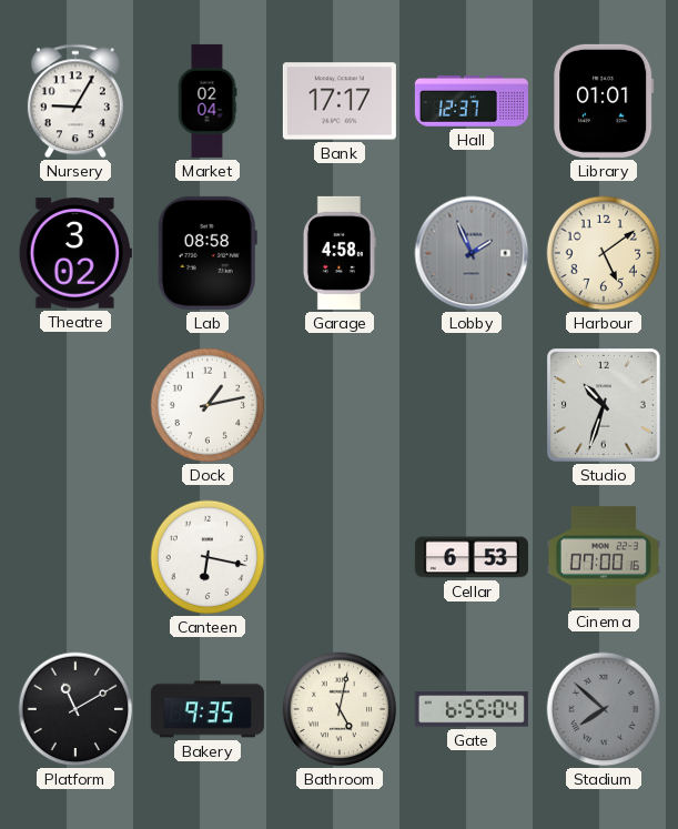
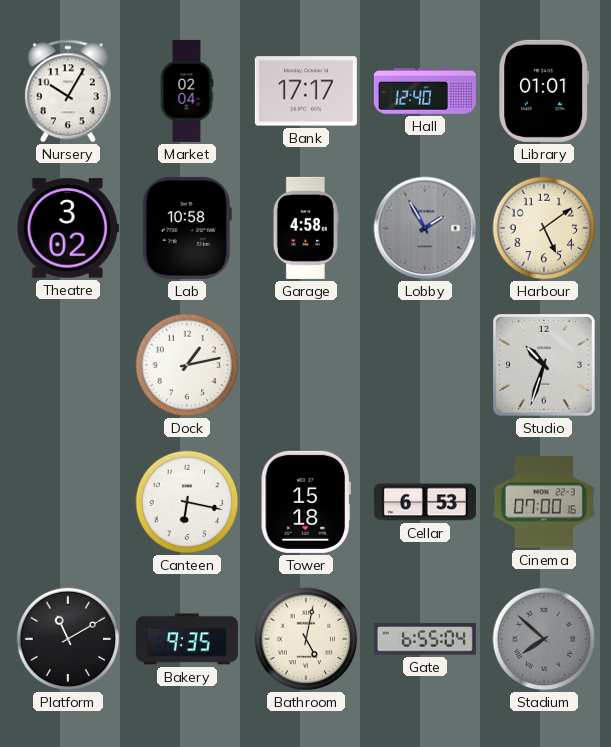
Nursery: 9:05 -> 10:05 (68, 91)
Hall: 12:37 -> 12:40 (425, 92)
Lab: 08:58 -> 10:58 (187, 228)
Lobby: 1:56 -> 1:55 (425, 228)
Tower: none -> 15:18 (306, 502)
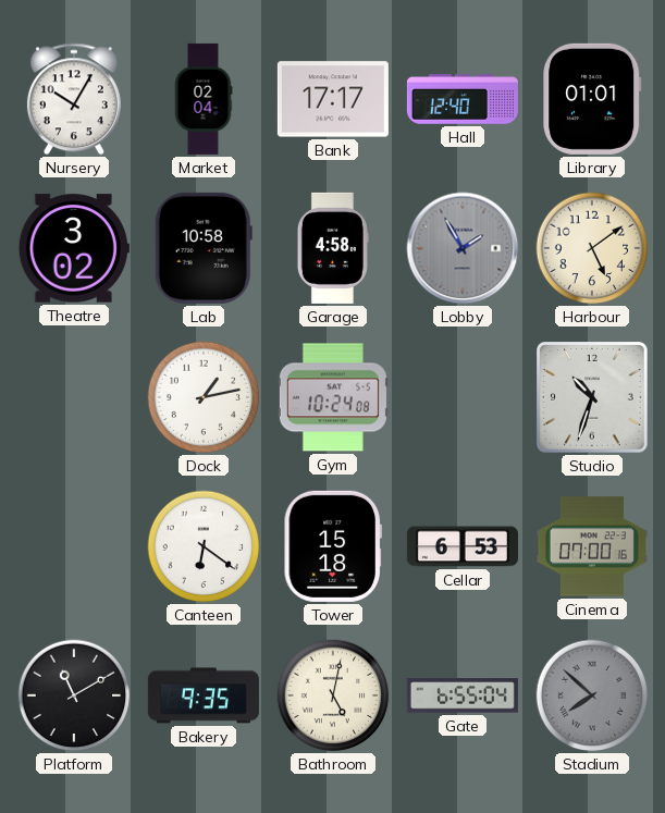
Gym: none -> 10:24 (333, 397)
Canteen: 6:17 -> 6:21 (204, 546)
